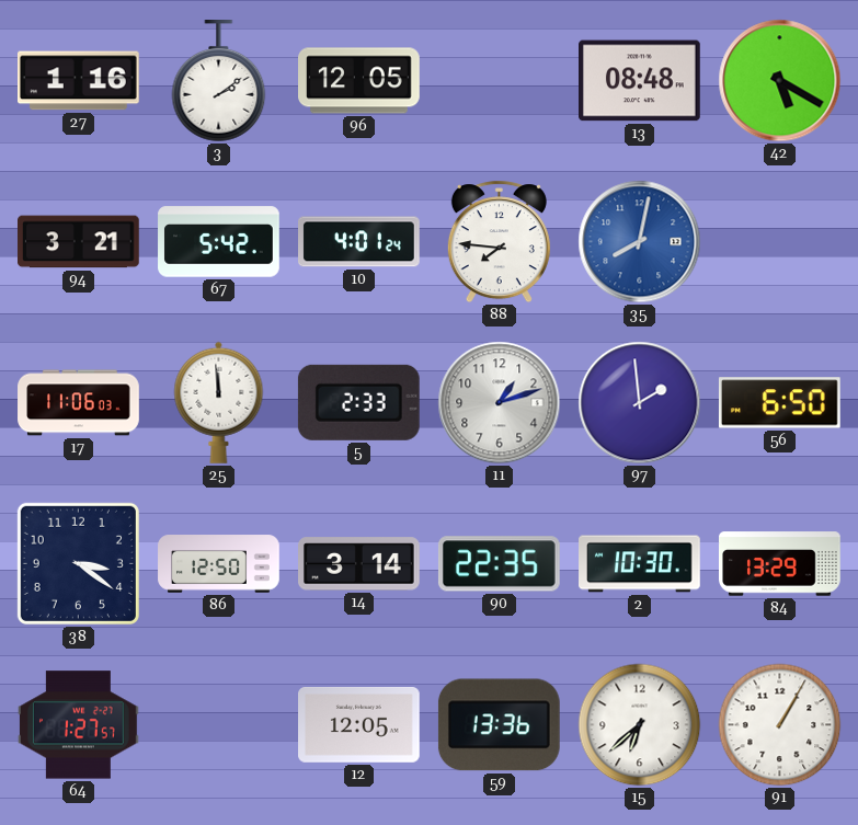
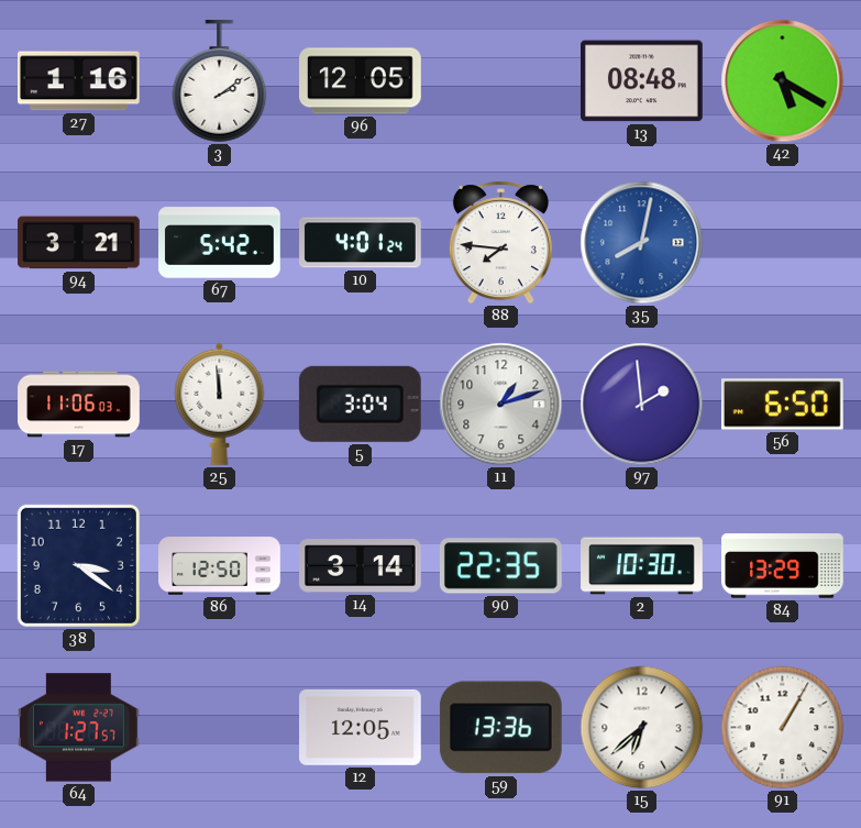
5: 2:33 -> 3:04 (360, 404)
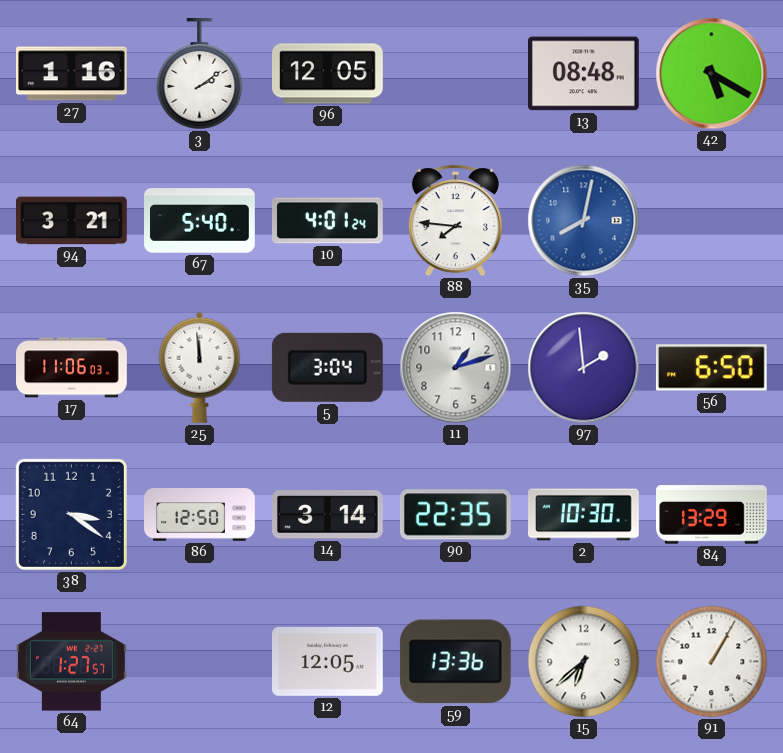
67: 5:42 -> 5:40 (200, 221)
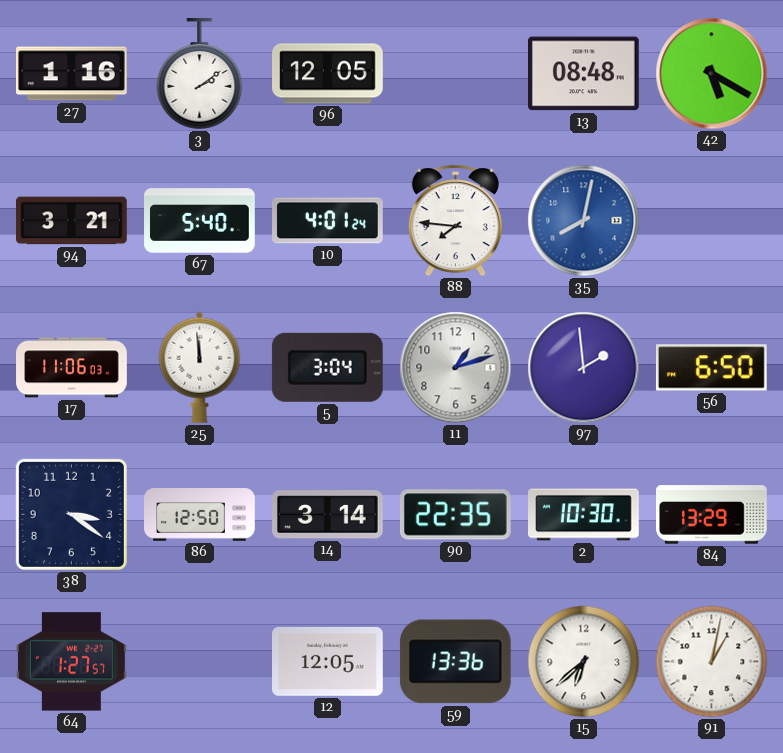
91: 1:05 -> 1:02 (712, 662)
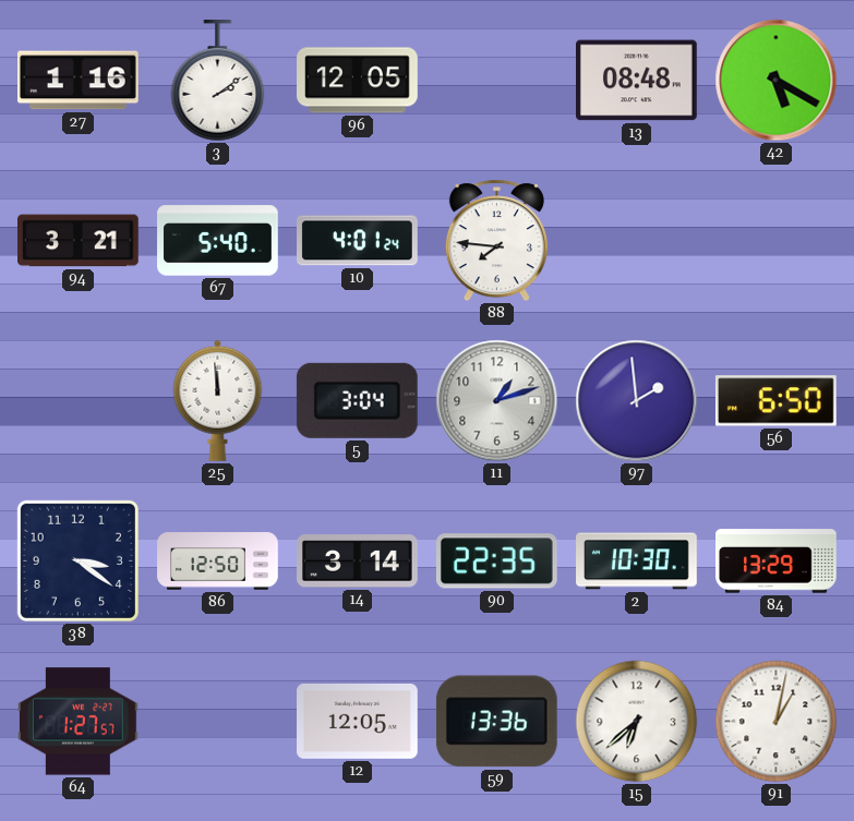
35: 8:02 -> none (584, 221)
17: 11:06 -> none (72, 368)
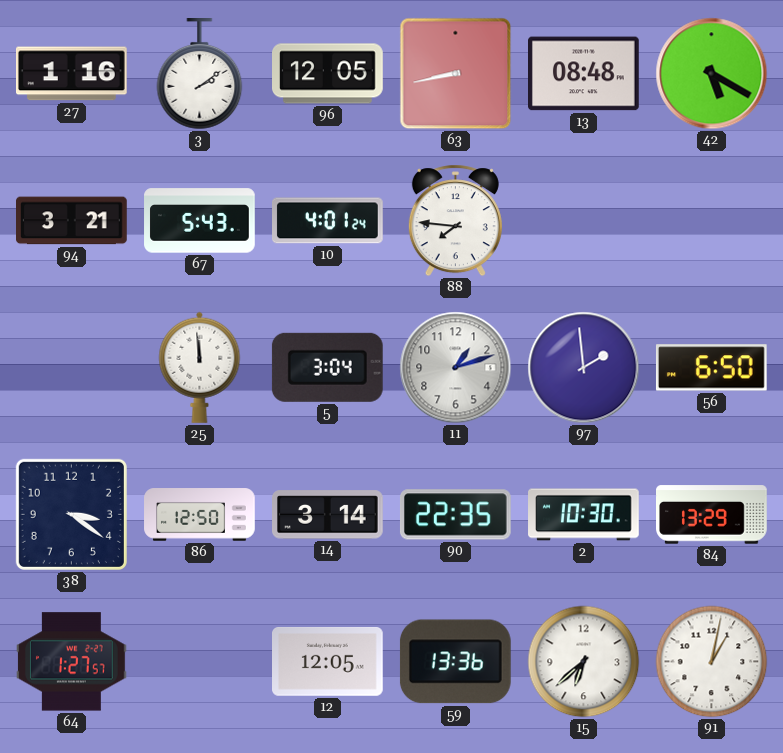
63: none -> 8:43 (456, 74)
67: 5:40 -> 5:43 (200, 221)
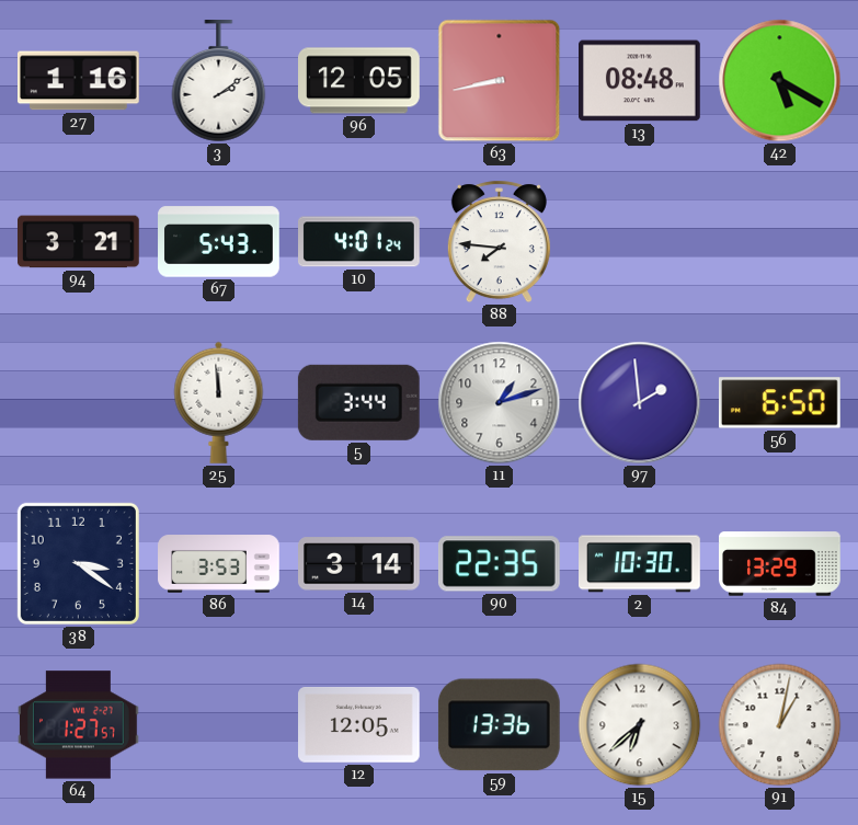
5: 3:04 -> 3:44 (358, 402)
86: 12:50 -> 3:53 (219, 564)
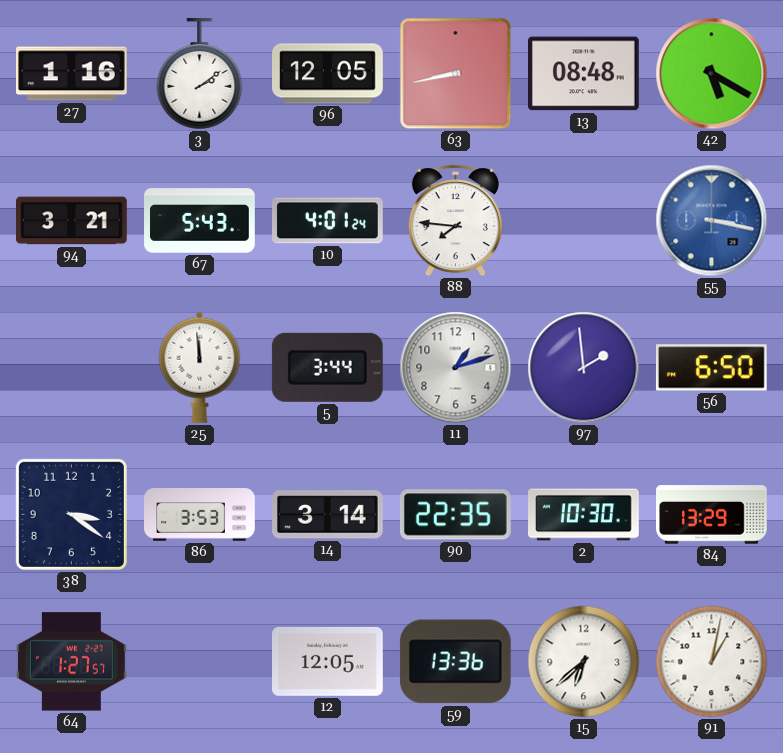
55: none -> 3:17 (712, 221)
